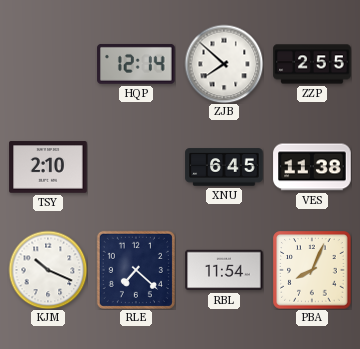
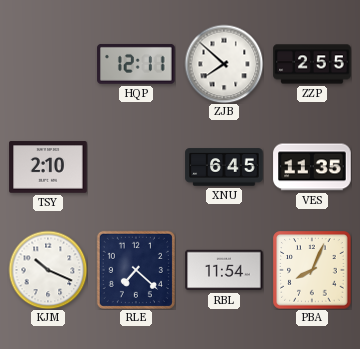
HQP: 12:14 -> 12:11 (136, 64)
VES: 11:38 -> 11:35 (312, 167)
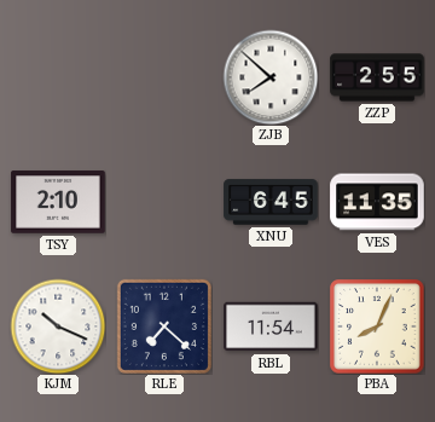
HQP: 12:11 -> none (136, 64)
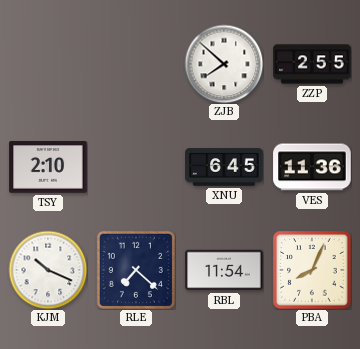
VES: 11:35 -> 11:36 (312, 167)
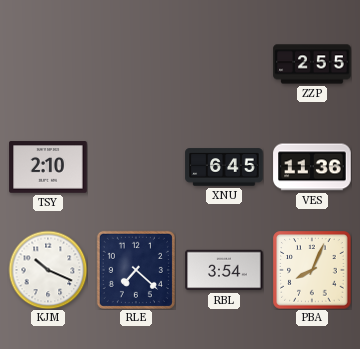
ZJB: 7:52 -> none (224, 64)
RBL: 11:54 -> 3:54 (224, 270)
